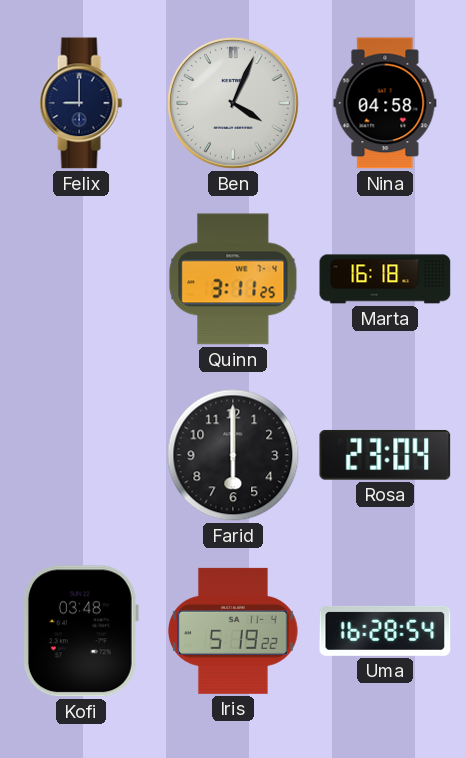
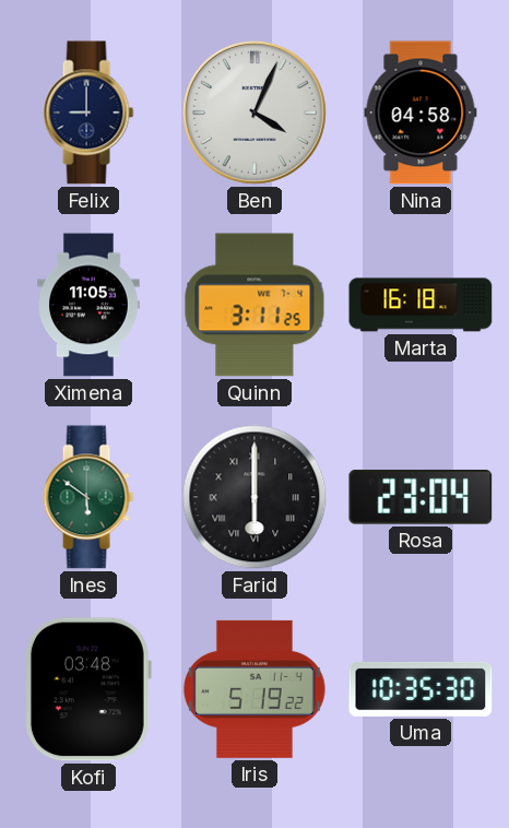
Ximena: none -> 11:05 (88, 305)
Ines: none -> 5:51 (88, 497)
Farid numerals: Arabic -> Roman (254, 497)
Uma: 16:28 -> 10:35 (421, 689)
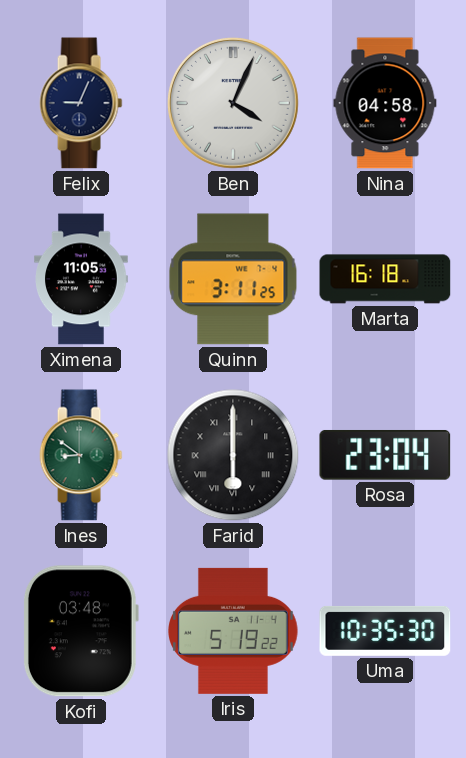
Felix: 9:00 -> 9:04 (81, 103)
Ines: 5:51 -> 8:51 (81, 455)
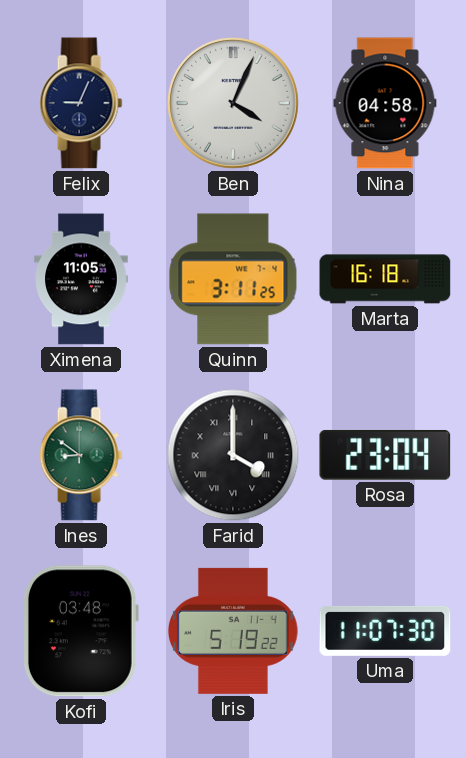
Farid: 6:00 -> 4:00 (233, 455)
Uma: 10:35 -> 11:07 (385, 631)
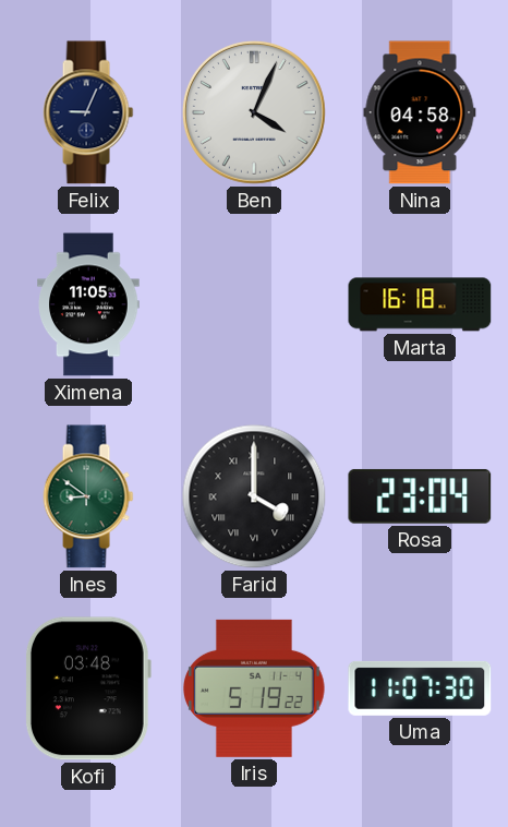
Quinn: 3:11 -> none (233, 279)
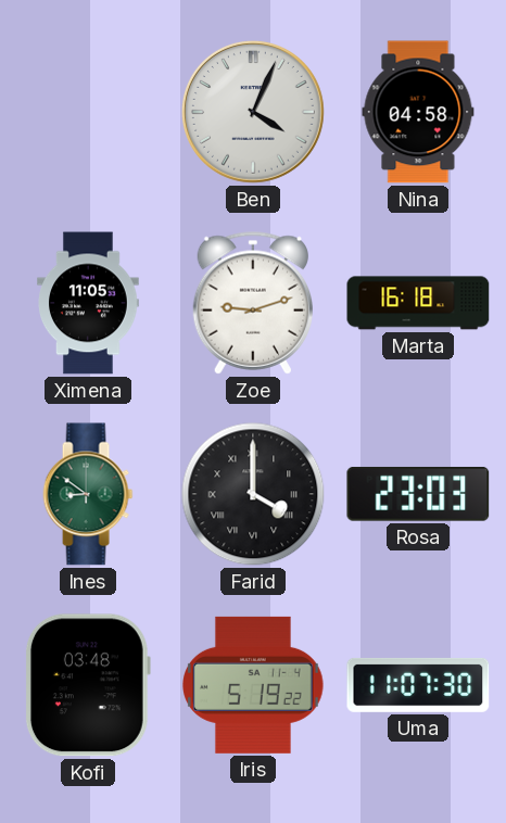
Felix: 9:04 -> none (88, 112)
Zoe: none -> 9:12 (252, 303)
Rosa: 23:04 -> 23:03 (418, 494)
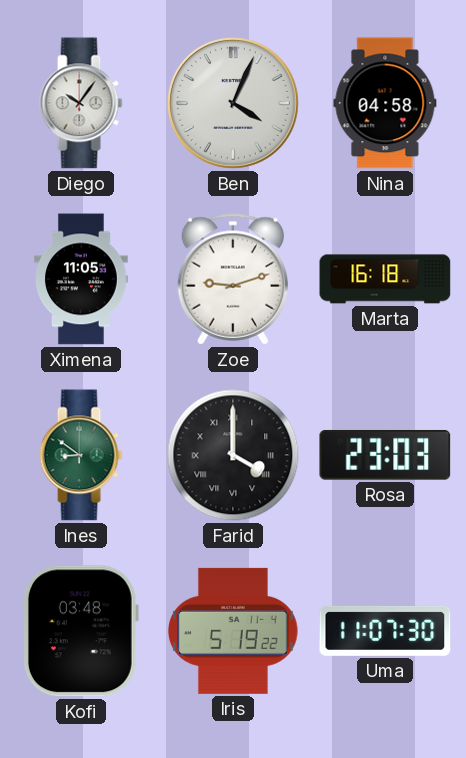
Diego: none -> 10:06 (81, 103)
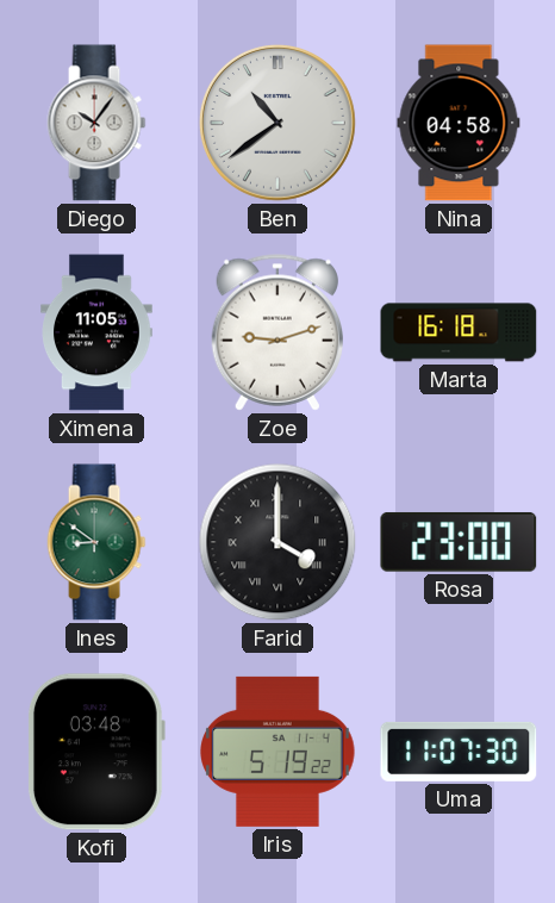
Ben: 4:04 -> 10:39 (277, 123)
Rosa: 23:03 -> 23:00 (459, 542)
